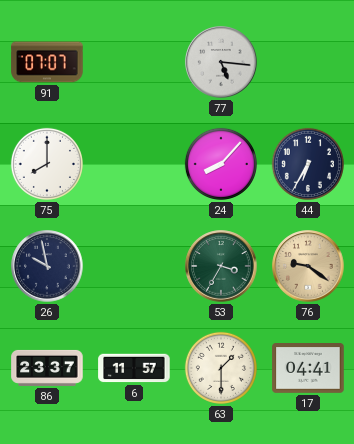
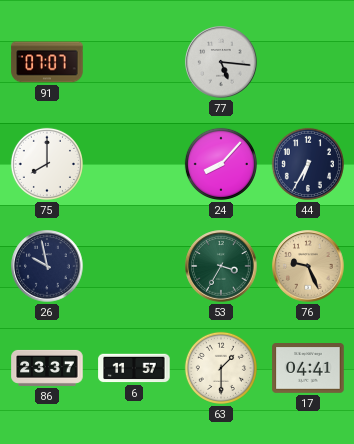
76: 9:21 -> 9:26 (308, 266)
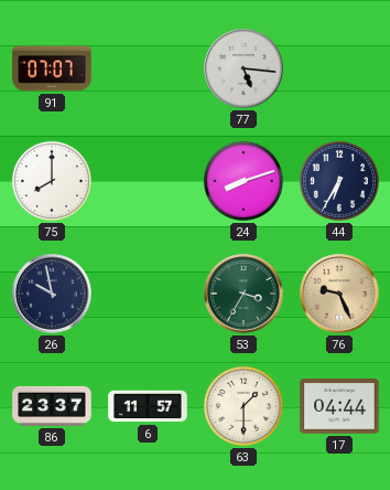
24: 8:07 -> 8:12 (243, 181)
17: 04:41 -> 04:44 (339, 406)
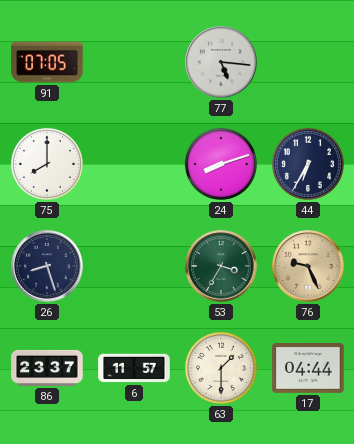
91: 07:07 -> 07:05 (47, 62)
26: 9:58 -> 8:27 (47, 266)
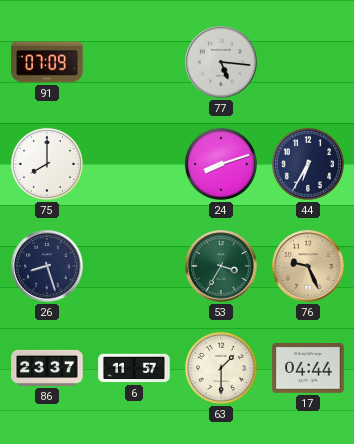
91: 07:05 -> 07:09 (47, 62)
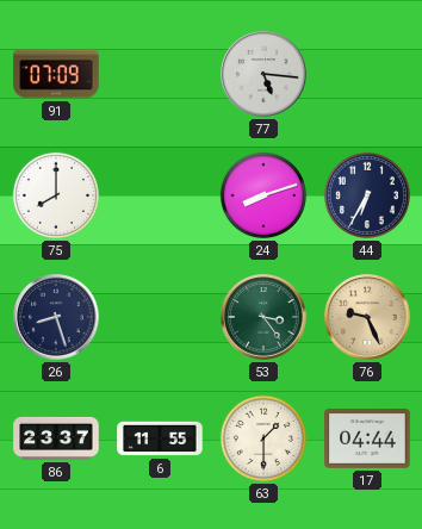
53: 3:35 -> 3:24 (263, 317)
6: 11:57 -> 11:55 (160, 438)
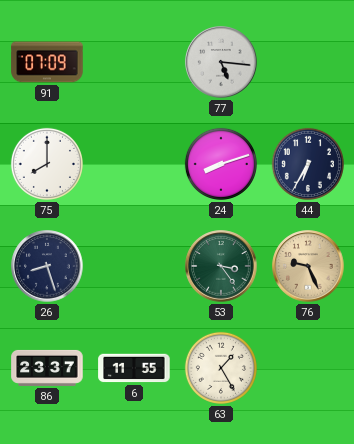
63: 1:30 -> 1:25 (221, 368)
17: 04:44 -> none (367, 438)
